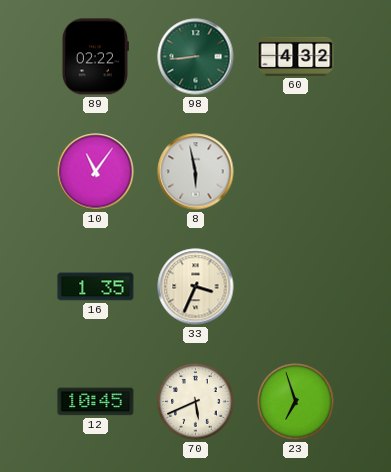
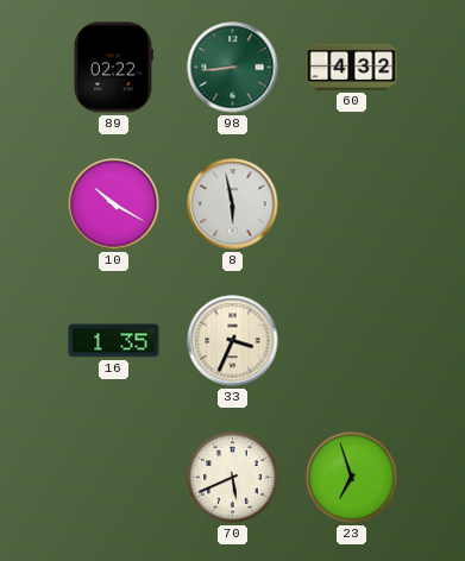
10: 11:06 -> 10:20 (114, 204)
12: 10:45 -> none (96, 402)
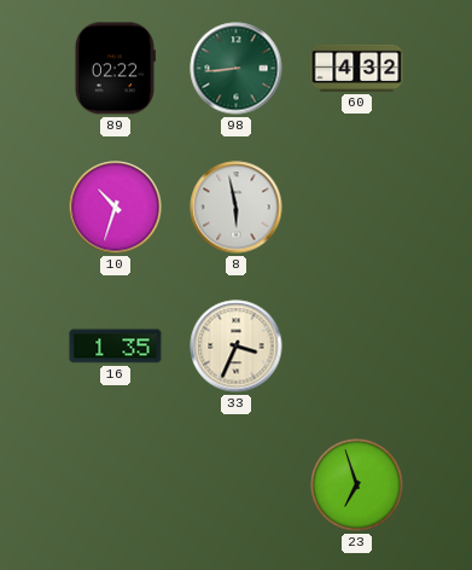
10: 10:20 -> 10:33 (116, 208)
70: 5:41 -> none (233, 478)
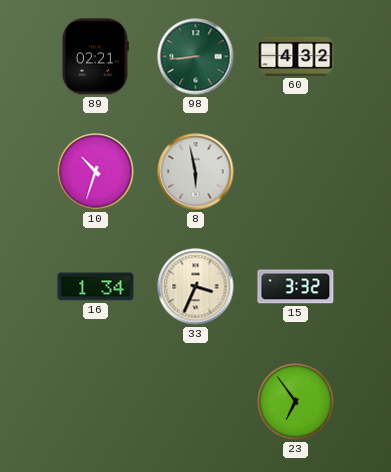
89: 02:22 -> 02:21 (95, 57)
16: 1:35 -> 1:34 (96, 287)
15: none -> 3:32 (296, 287)
23: 6:57 -> 6:54 (296, 402)
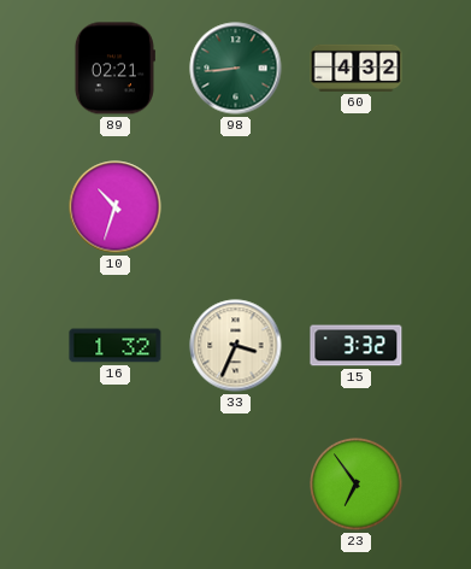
8: 5:58 -> none (196, 172)
16: 1:34 -> 1:32 (116, 346)
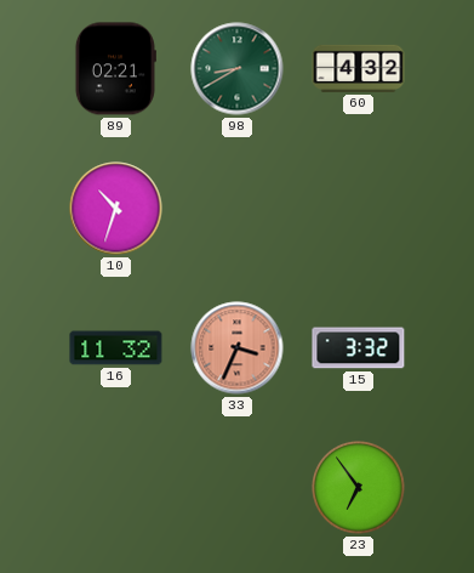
98: 8:44 -> 8:40 (238, 69)
16: 1:32 -> 11:32 (116, 348)
33 dial: cream -> salmon (238, 348)
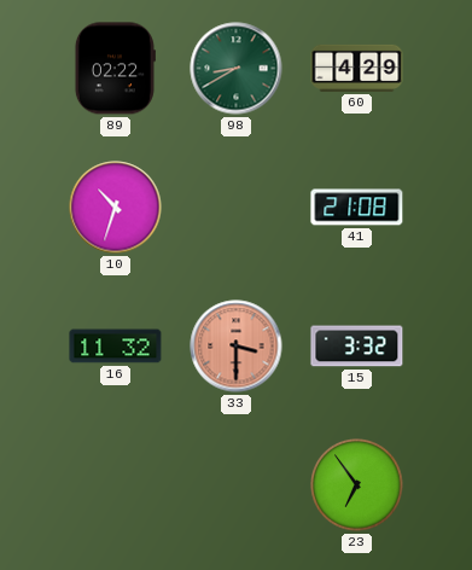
89: 02:21 -> 02:22 (115, 69)
60: 4:32 -> 4:29 (357, 68)
41: none -> 21:08 (357, 208)
33: 3:34 -> 3:30 (237, 347)
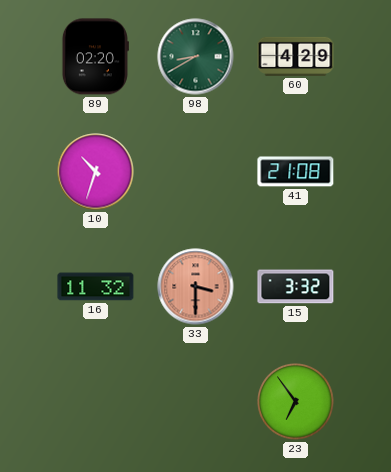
89: 02:22 -> 02:20 (95, 57)
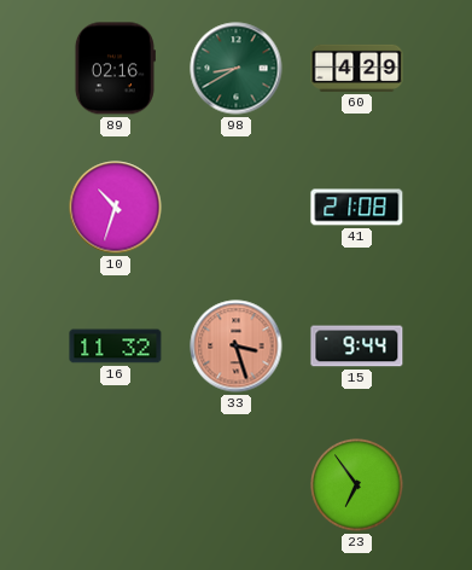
89: 02:20 -> 02:16 (115, 69)
33: 3:30 -> 3:27 (237, 347)
15: 3:32 -> 9:44 (357, 347)
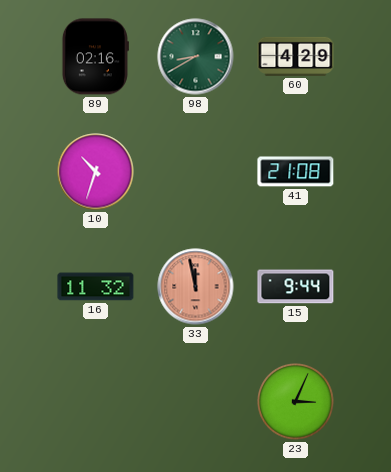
33: 3:27 -> 11:58 (196, 287)
23: 6:54 -> 3:04 (296, 402)
